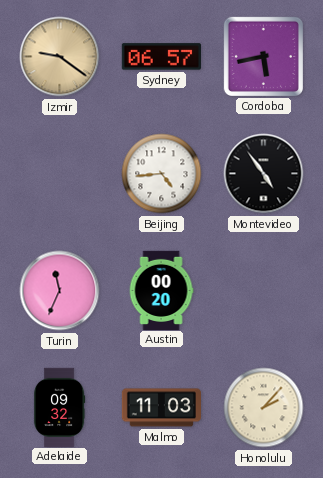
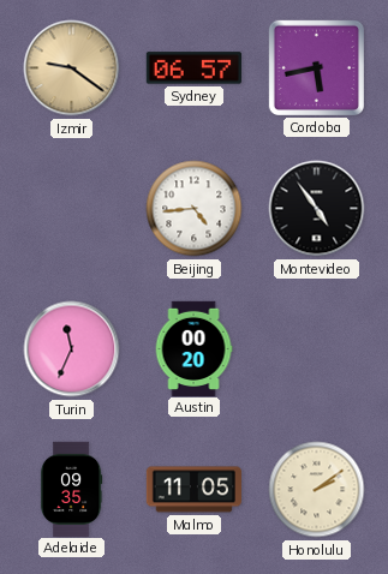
Adelaide: 09:32 -> 09:35 (71, 489)
Malmo: 11:03 -> 11:05 (193, 490)
Honolulu: 2:07 -> 2:09 (317, 490)
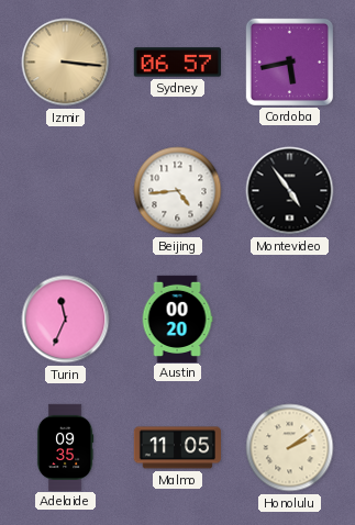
Izmir: 9:21 -> 3:16 (66, 63)
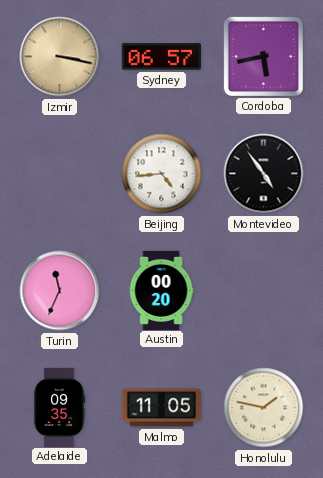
Izmir: 3:16 -> 3:17 (60, 57)
Honolulu: 2:09 -> 1:47 (264, 408)
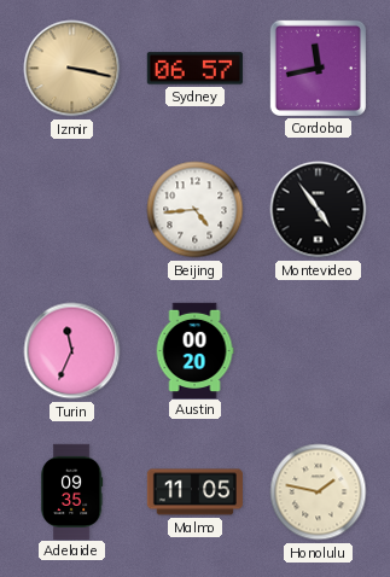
Cordoba: 5:43 -> 11:43 (318, 68)
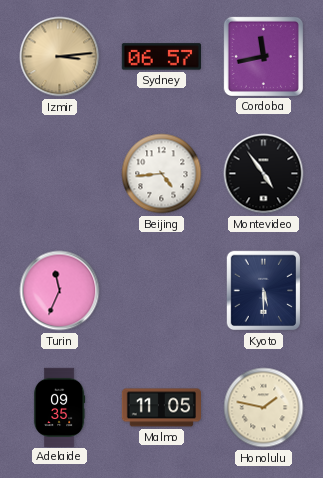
Izmir: 3:17 -> 3:14 (60, 57)
Austin: 00:20 -> none (194, 350)
Kyoto: none -> 5:30 (264, 291)
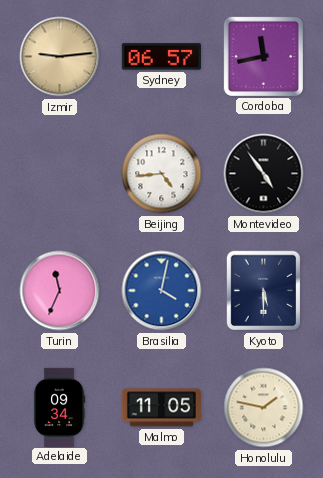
Izmir: 3:14 -> 9:14 (60, 57)
Brasilia: none -> 4:02 (162, 291)
Adelaide: 09:35 -> 09:34 (59, 407)
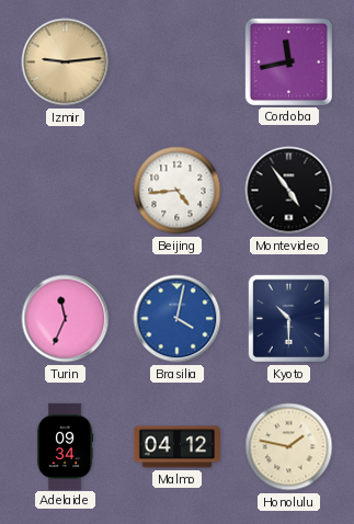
Sydney: 06:57 -> none (161, 57)
Kyoto: 5:30 -> 10:30 (289, 319)
Malmo: 11:05 -> 04:12 (176, 447)
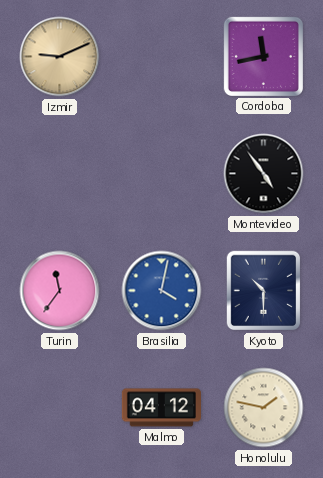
Izmir: 9:14 -> 9:11 (60, 57)
Beijing: 4:44 -> none (178, 191)
Turin: 11:34 -> 11:36 (60, 291)
Adelaide: 09:34 -> none (65, 446)
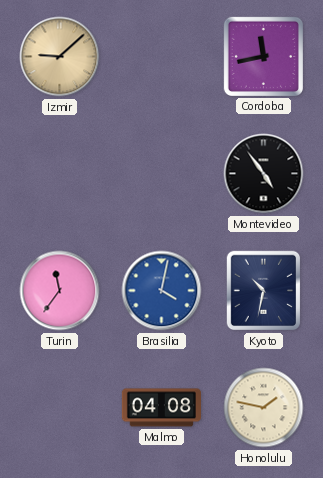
Izmir: 9:11 -> 9:08 (60, 57)
Kyoto: 10:30 -> 10:32 (264, 291)
Malmo: 04:12 -> 04:08 (161, 408)
